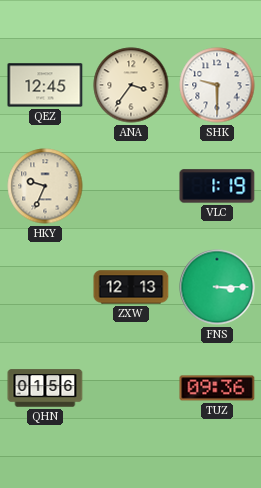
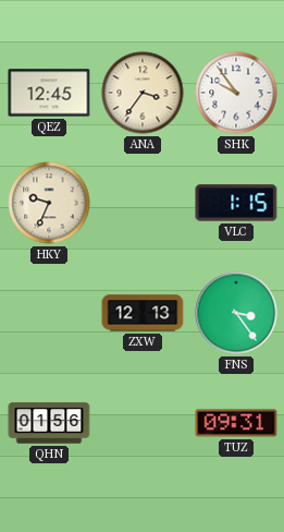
SHK: 9:30 -> 9:54 (236, 93)
VLC: 1:19 -> 1:15 (236, 203)
FNS: 3:15 -> 3:24 (236, 313)
TUZ: 09:36 -> 09:31 (236, 423)
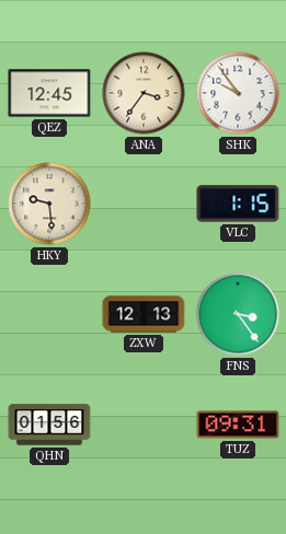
HKY: 9:34 -> 9:29 (49, 204)
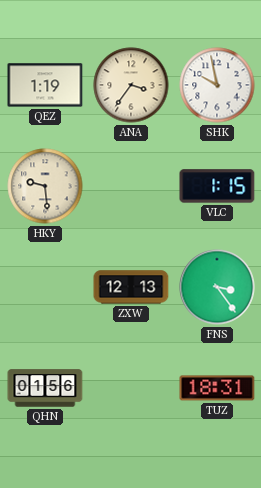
QEZ: 12:45 -> 1:19 (45, 85)
SHK: 9:54 -> 9:58 (217, 85)
TUZ: 09:31 -> 18:31 (217, 388)
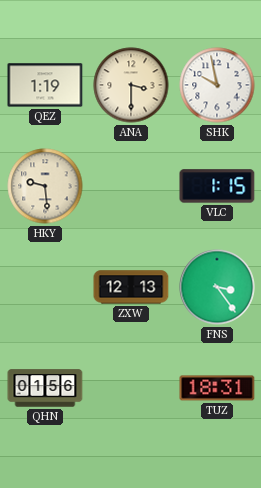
ANA: 3:36 -> 3:30 (131, 85)
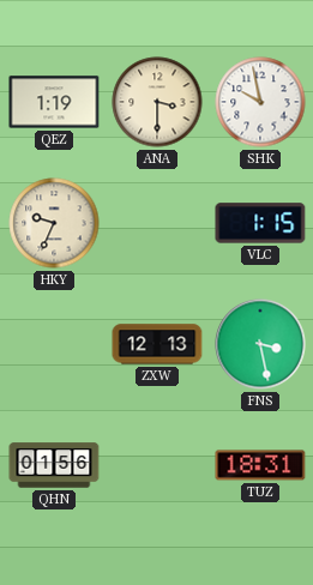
HKY: 9:29 -> 9:34 (54, 223)
FNS: 3:24 -> 3:28 (260, 344)
